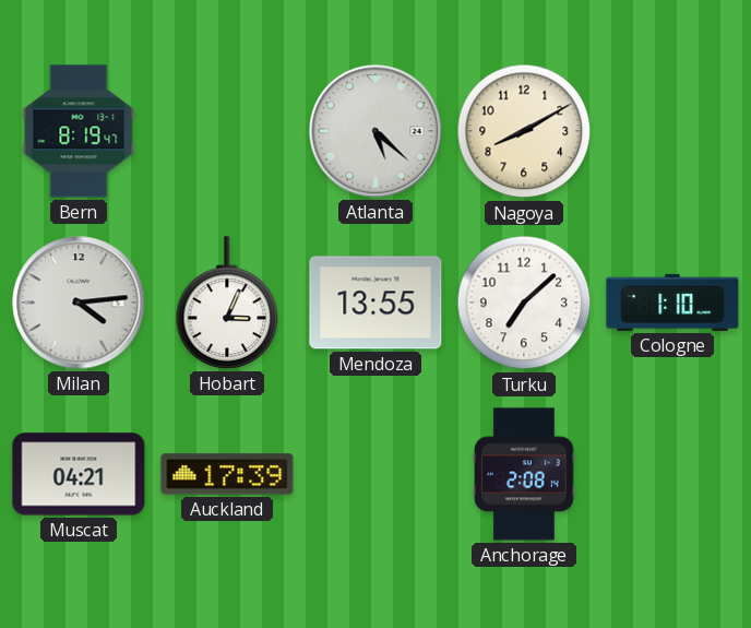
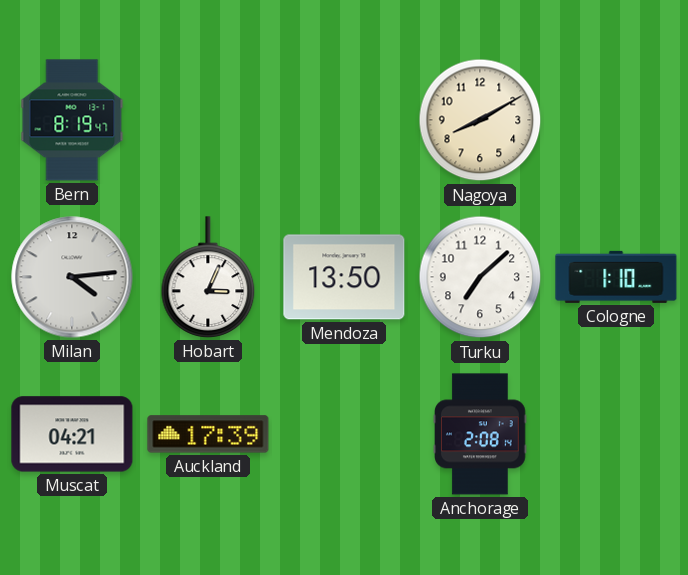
Atlanta: 5:22 -> none (375, 131)
Mendoza: 13:55 -> 13:50 (344, 277)
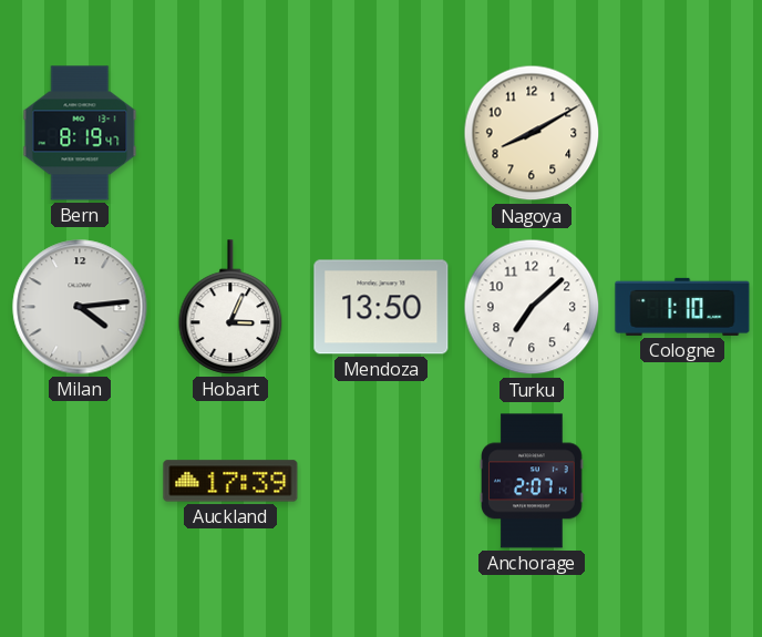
Muscat: 04:21 -> none (72, 434)
Anchorage: 2:08 -> 2:07 (533, 481)
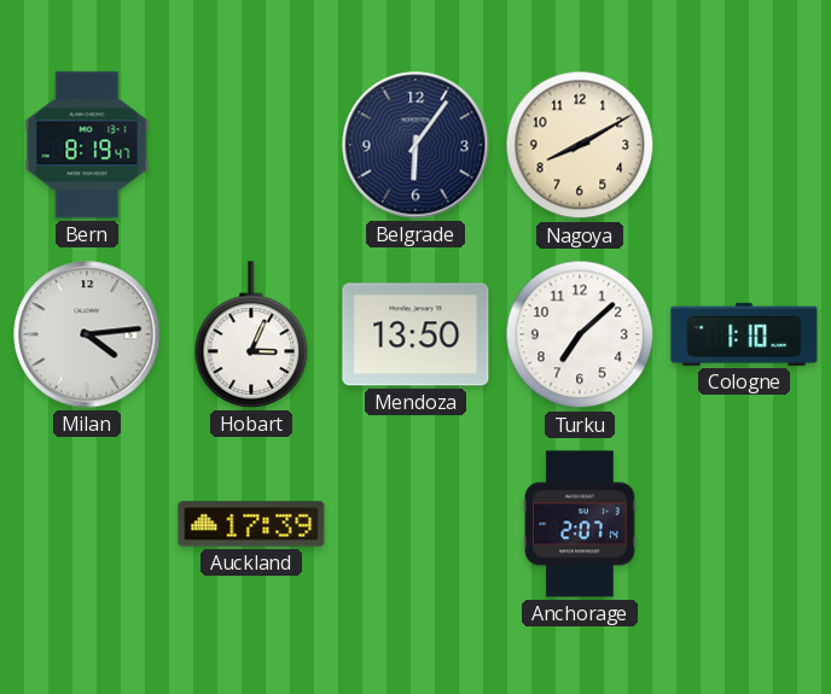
Belgrade: none -> 6:06 (415, 145)
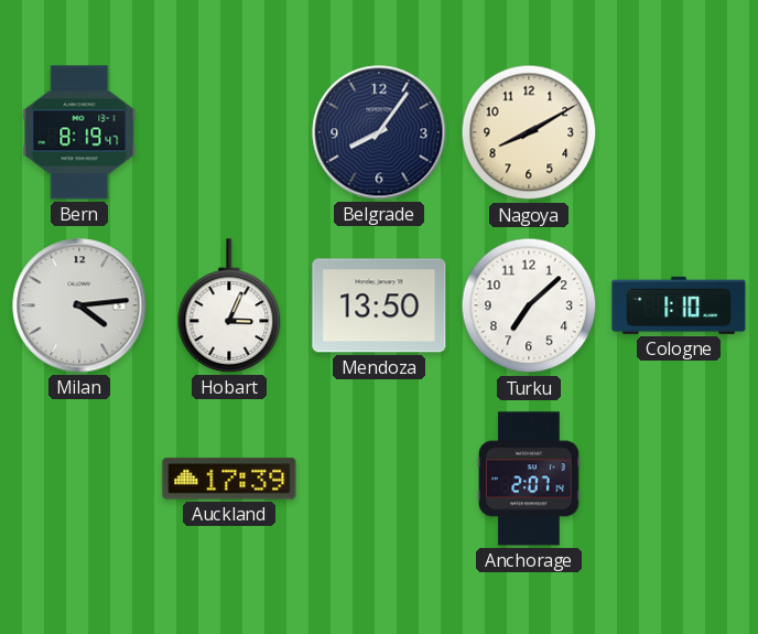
Belgrade: 6:06 -> 8:06 (379, 132)
